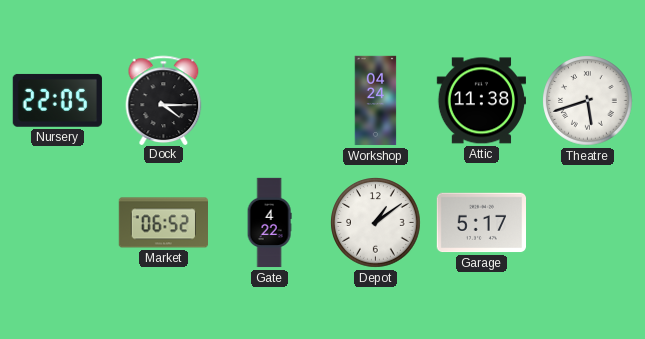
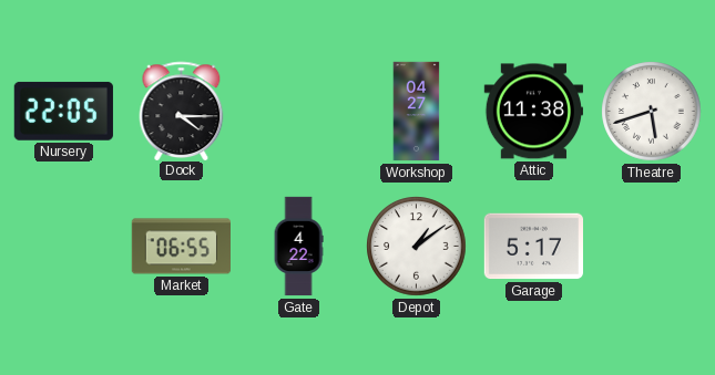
Workshop: 04:24 -> 04:27 (417, 112)
Market: 06:52 -> 06:55 (181, 247)
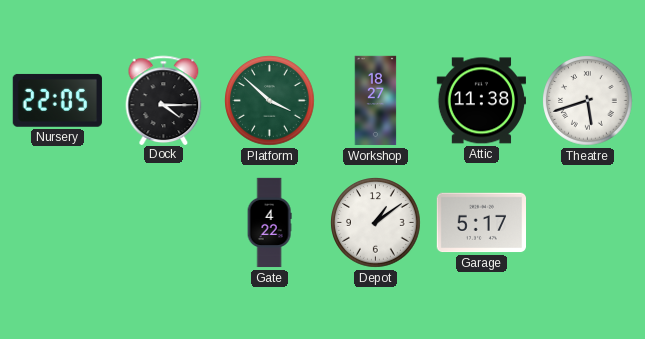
Platform: none -> 3:52 (270, 101)
Workshop: 04:27 -> 18:27 (376, 101)
Market: 06:55 -> none (181, 247)
